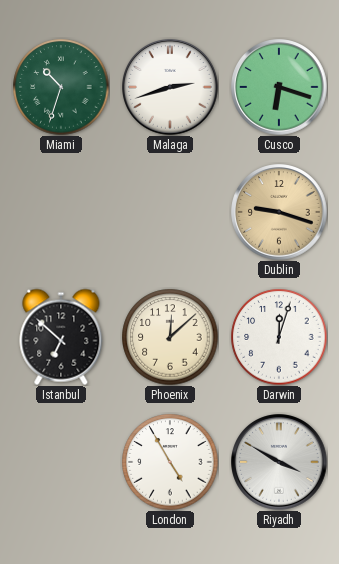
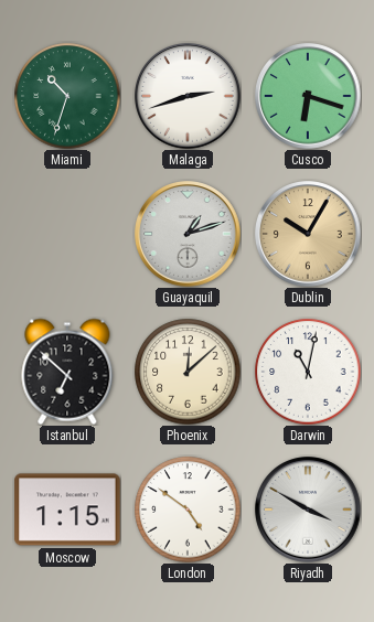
Guayaquil: none -> 1:12 (188, 234)
Dublin: 9:18 -> 10:05 (308, 234)
Darwin: 12:03 -> 11:02 (308, 372)
Moscow: none -> 1:15 (67, 510)
London: 4:55 -> 4:51 (188, 510)
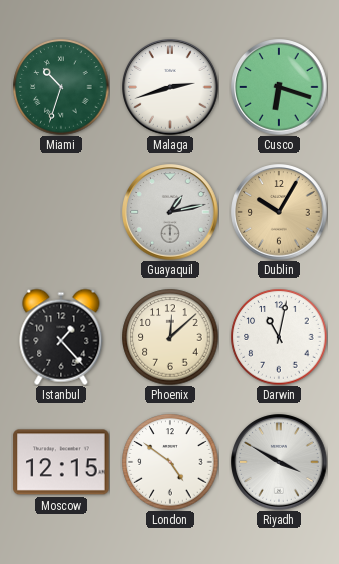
Guayaquil: 1:12 -> 1:13 (170, 212)
Istanbul: 6:52 -> 1:23 (61, 337)
Moscow: 1:15 -> 12:15 (61, 462)
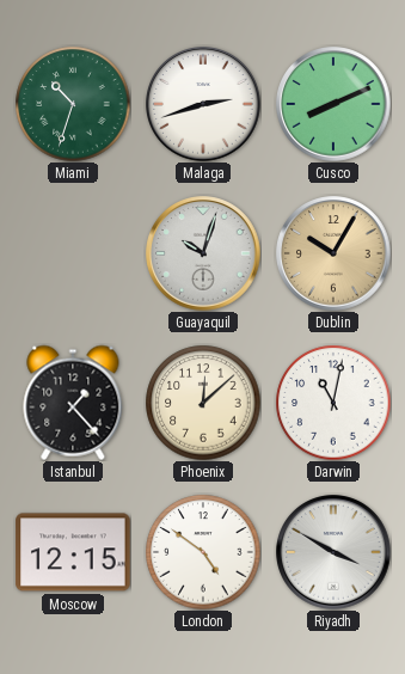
Cusco: 6:18 -> 8:11 (333, 104)
Guayaquil: 1:13 -> 10:03 (203, 253)
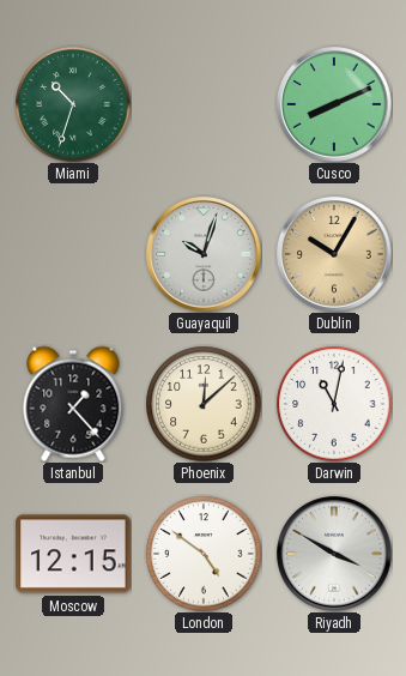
Malaga: 2:42 -> none (203, 104)
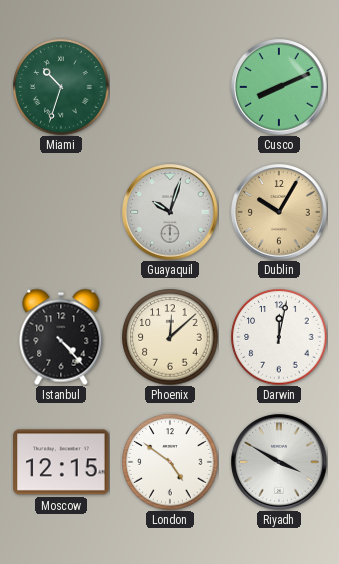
Istanbul: 1:23 -> 4:23 (61, 337)
Darwin: 11:02 -> 12:02 (279, 337)
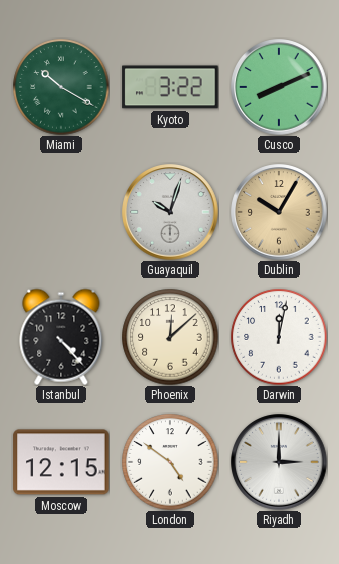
Miami: 10:33 -> 10:20 (61, 87)
Kyoto: none -> 3:22 (170, 87)
Riyadh: 3:50 -> 3:00 (279, 462)
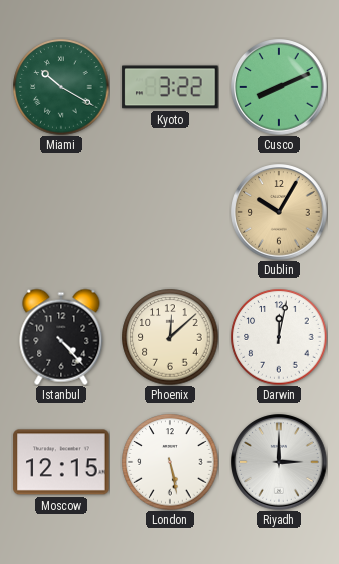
Guayaquil: 10:03 -> none (170, 212)
London: 4:51 -> 5:28 (170, 462)
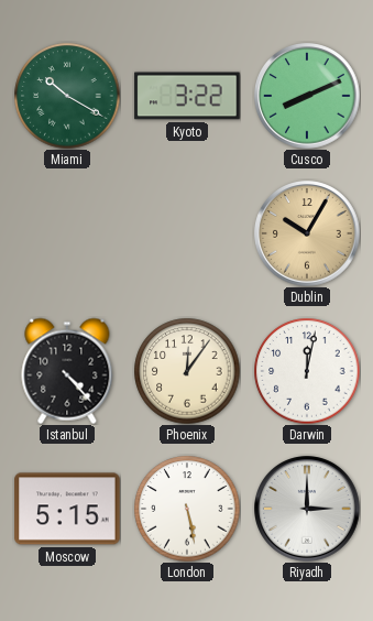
Phoenix: 12:08 -> 12:06 (187, 371)
Moscow: 12:15 -> 5:15 (67, 509)
